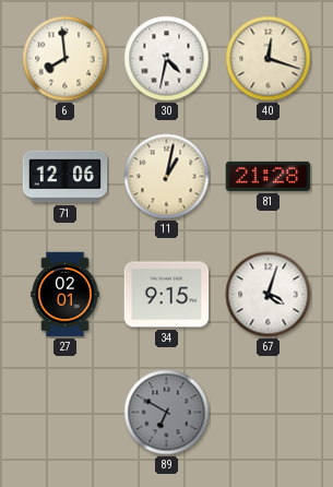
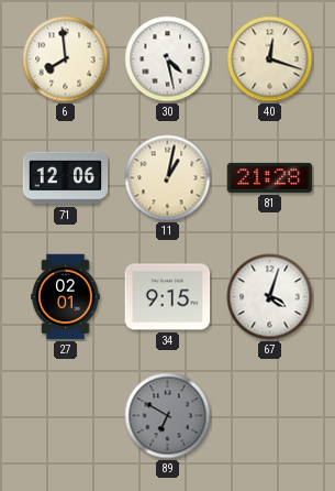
30: 4:32 -> 4:28 (168, 59)
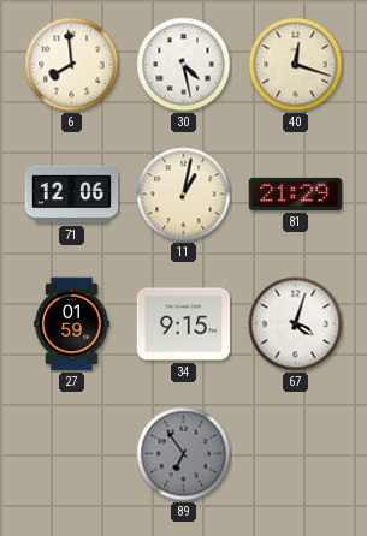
81: 21:28 -> 21:29 (296, 193)
27: 02:01 -> 01:59 (72, 324)
89: 6:50 -> 6:54 (184, 454)
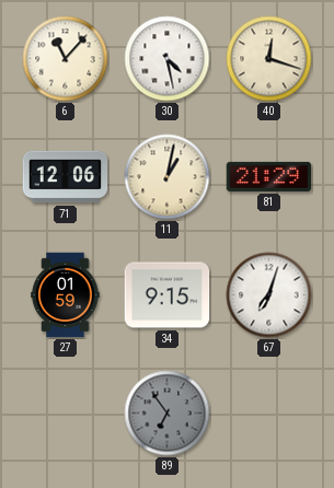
6: 7:59 -> 11:07 (66, 59)
67: 4:03 -> 7:03 (269, 295)
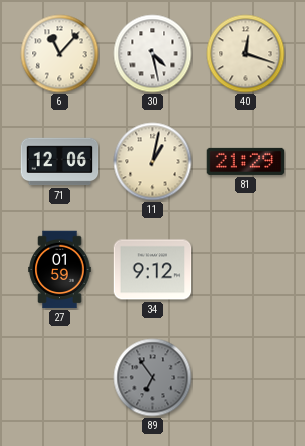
34: 9:15 -> 9:12 (153, 270)
67: 7:03 -> none (269, 295)
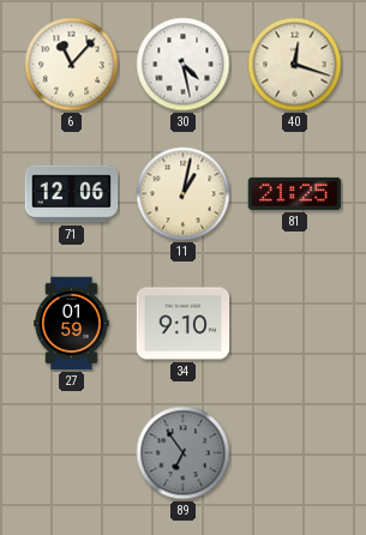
81: 21:29 -> 21:25 (295, 193)
34: 9:12 -> 9:10 (184, 324)
